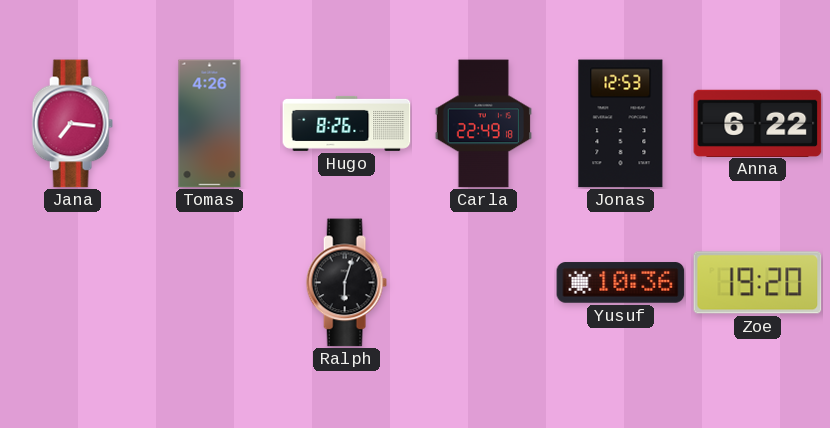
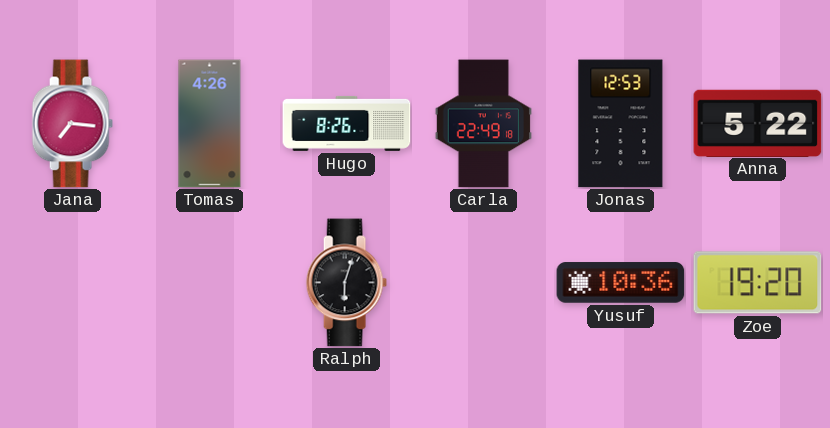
Anna: 6:22 -> 5:22 (758, 123)
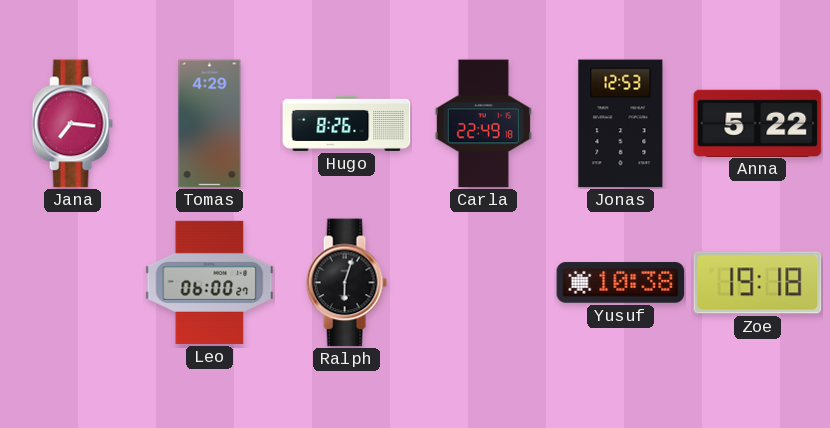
Tomas: 4:26 -> 4:29 (210, 124)
Leo: none -> 06:00 (210, 282)
Yusuf: 10:36 -> 10:38 (621, 283)
Zoe: 19:20 -> 19:18 (758, 283)
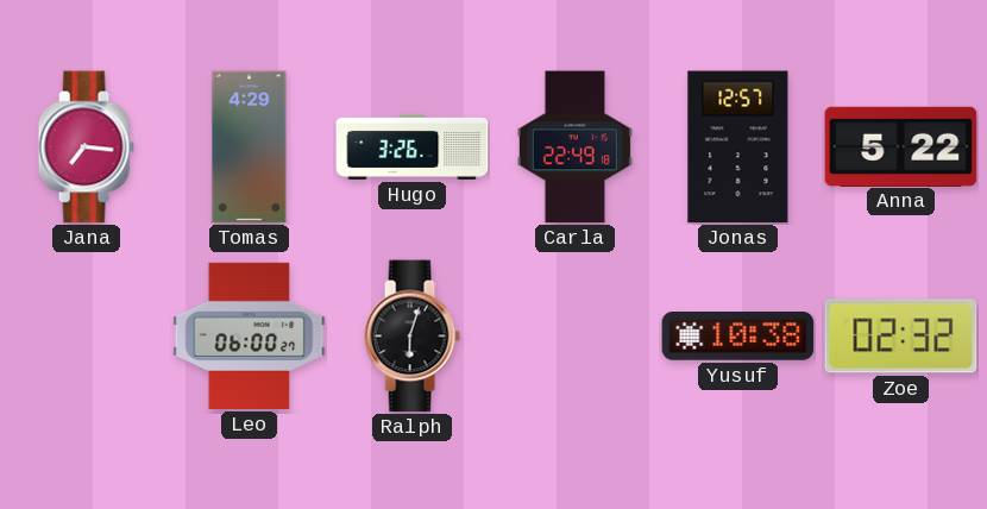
Hugo: 8:26 -> 3:26 (413, 146)
Jonas: 12:53 -> 12:57 (738, 147)
Zoe: 19:18 -> 02:32 (901, 337)
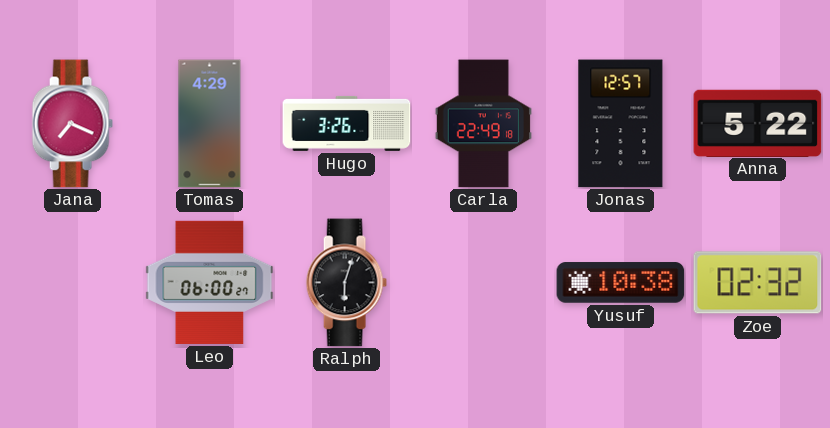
Jana: 7:16 -> 7:19 (72, 124)
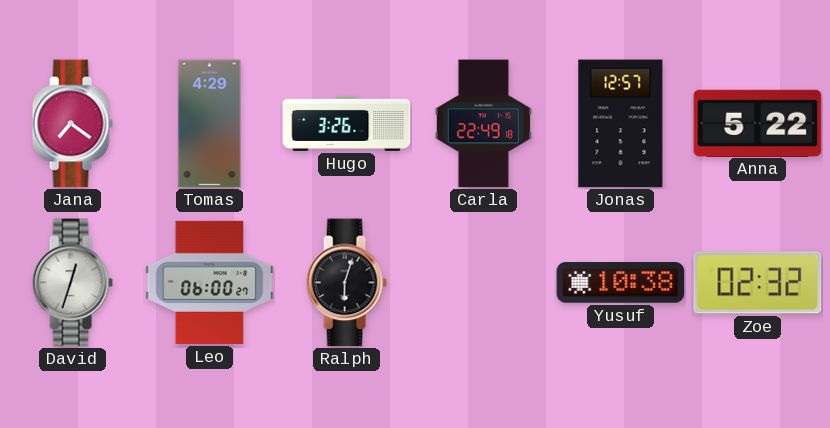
Jana: 7:19 -> 7:21 (72, 124)
David: none -> 12:33 (72, 283)
